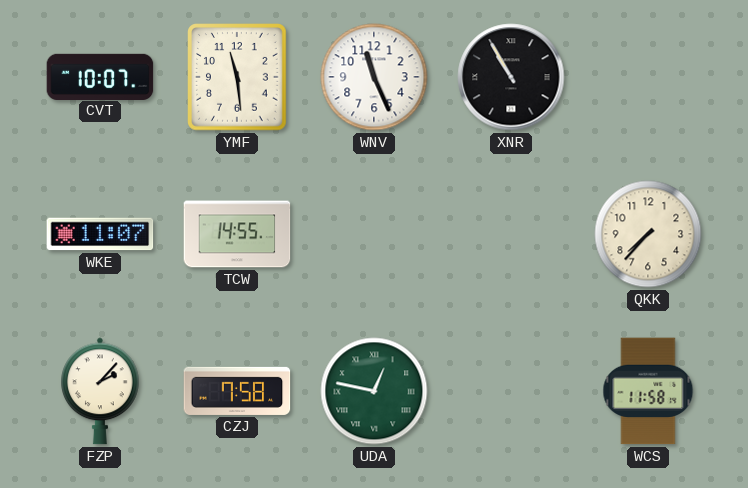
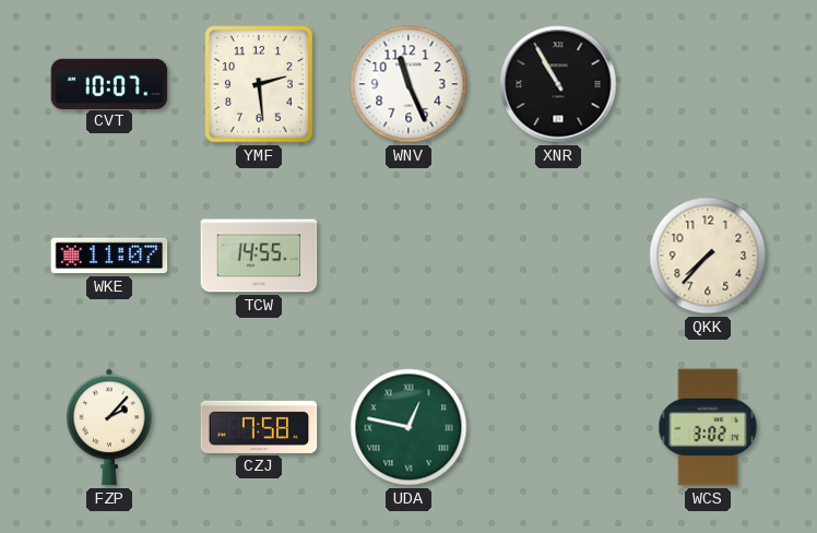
YMF: 11:29 -> 2:29 (260, 84)
WCS: 11:58 -> 3:02 (708, 427)
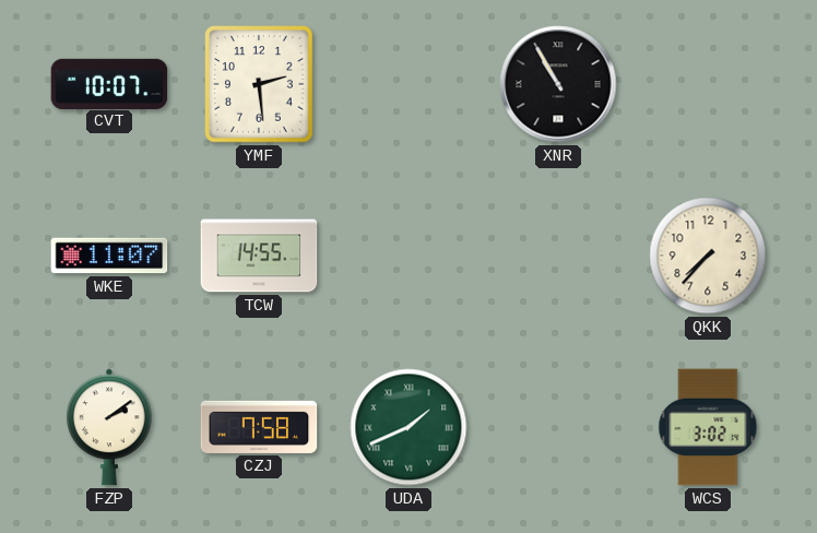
WNV: 11:26 -> none (408, 84)
FZP: 2:07 -> 2:09 (110, 427)
UDA: 12:47 -> 1:41 (408, 427)
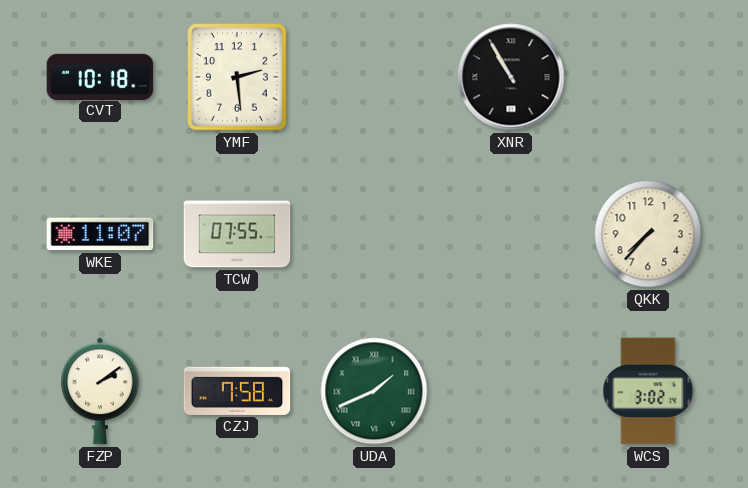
CVT: 10:07 -> 10:18 (100, 76)
TCW: 14:55 -> 07:55 (237, 234)
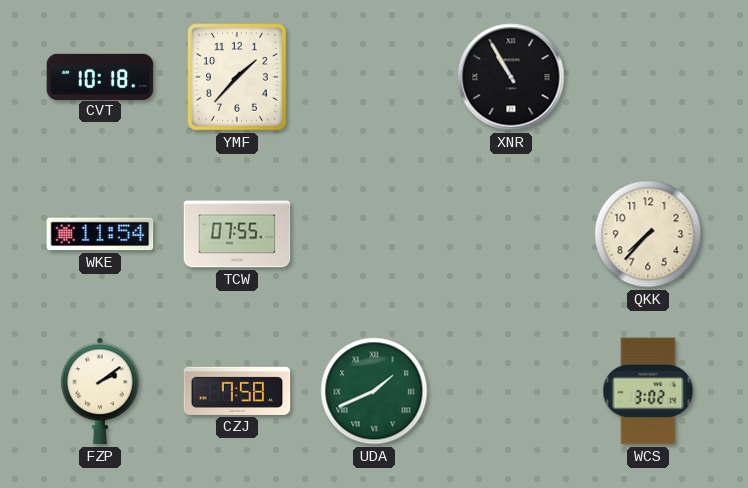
YMF: 2:29 -> 1:37 (238, 77)
WKE: 11:07 -> 11:54 (100, 234)
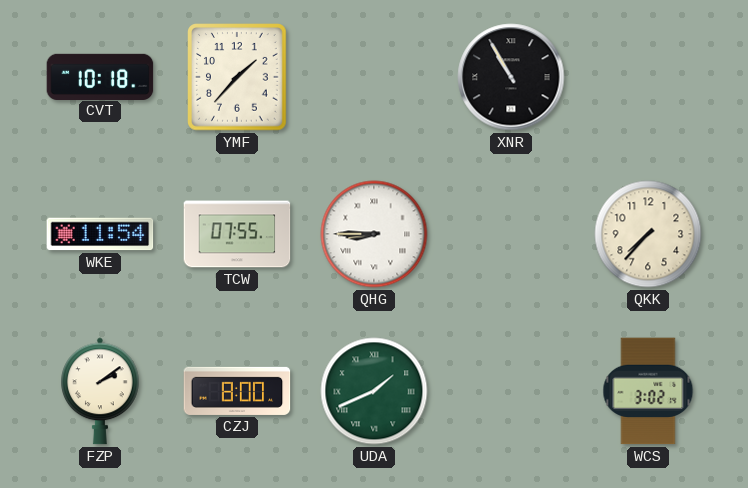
QHG: none -> 8:45 (374, 234)
CZJ: 7:58 -> 8:00 (237, 391)
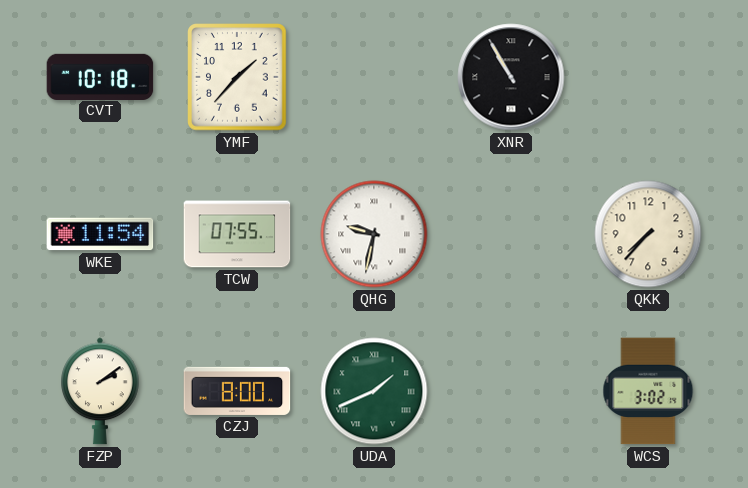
QHG: 8:45 -> 9:32 (374, 234)
